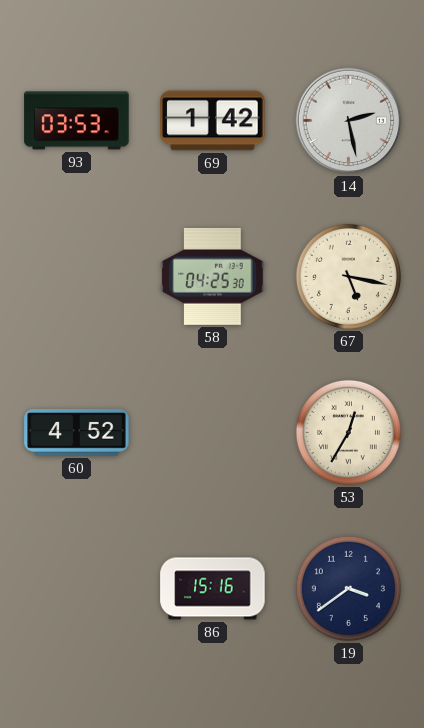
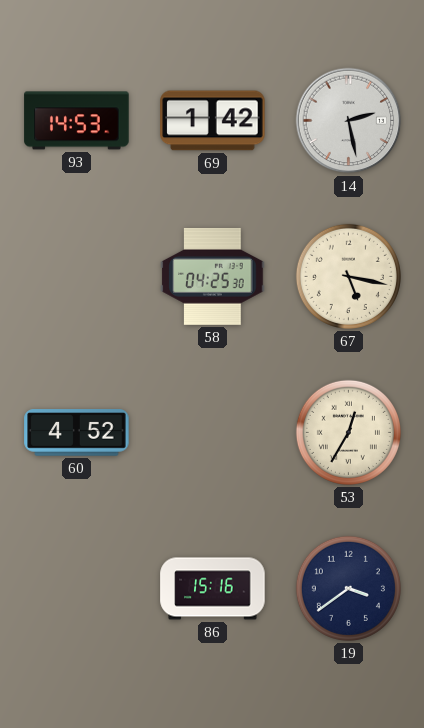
93: 03:53 -> 14:53 (77, 121)
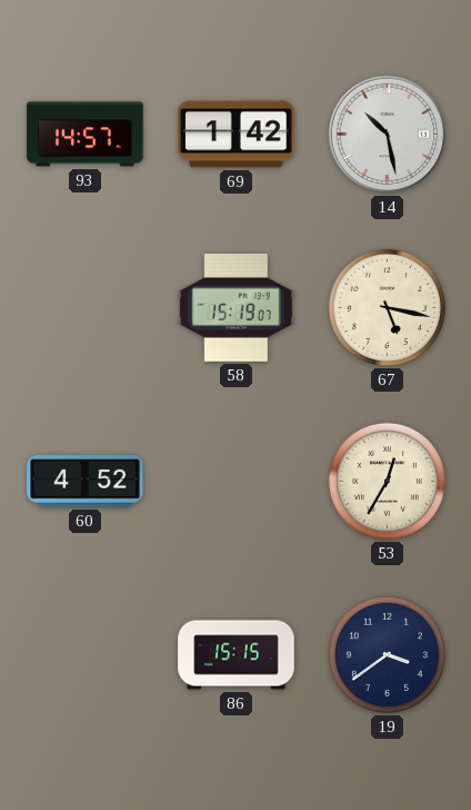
93: 14:53 -> 14:57 (86, 135)
14: 2:28 -> 10:28 (388, 135)
58: 04:25 -> 15:19 (237, 308)
86: 15:16 -> 15:15 (237, 655)
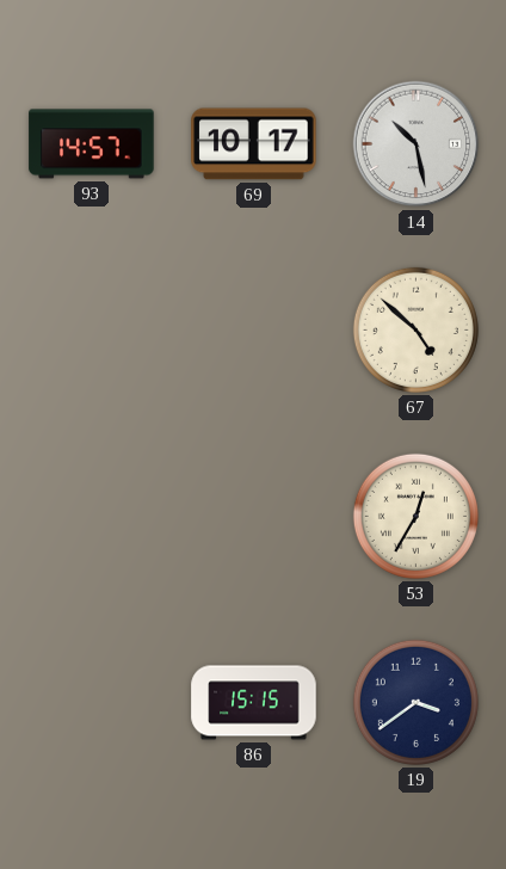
69: 1:42 -> 10:17 (254, 144)
58: 15:19 -> none (237, 308)
67: 5:17 -> 4:52 (415, 329)
60: 4:52 -> none (86, 482)
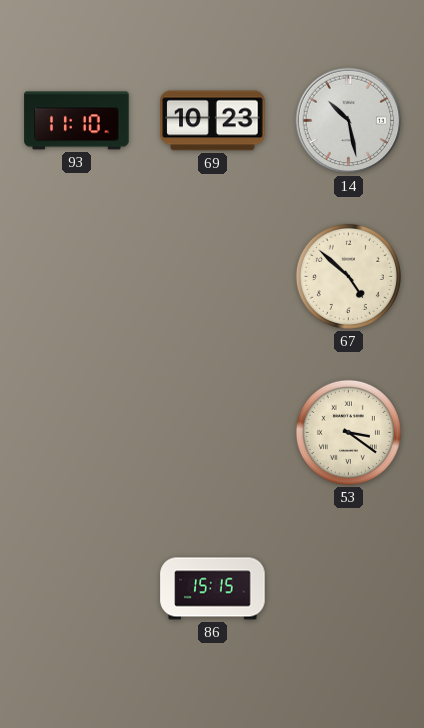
93: 14:57 -> 11:10 (77, 121)
69: 10:17 -> 10:23 (213, 121)
53: 12:35 -> 3:21 (348, 432)
19: 3:39 -> none (415, 702)
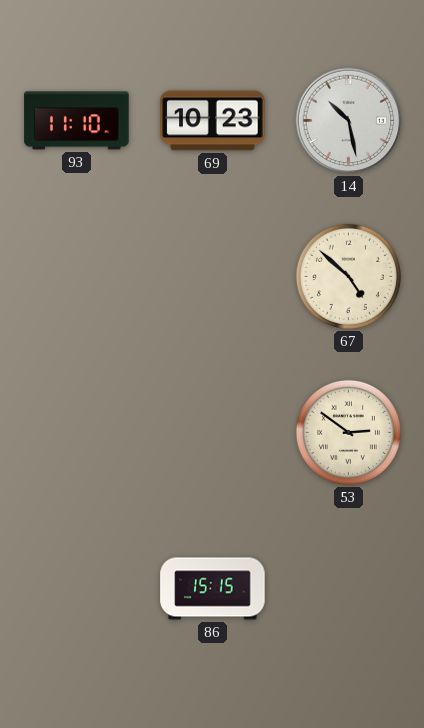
53: 3:21 -> 2:51 (348, 432)
